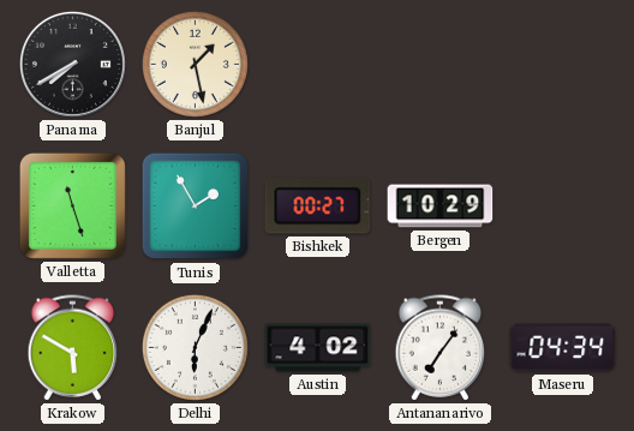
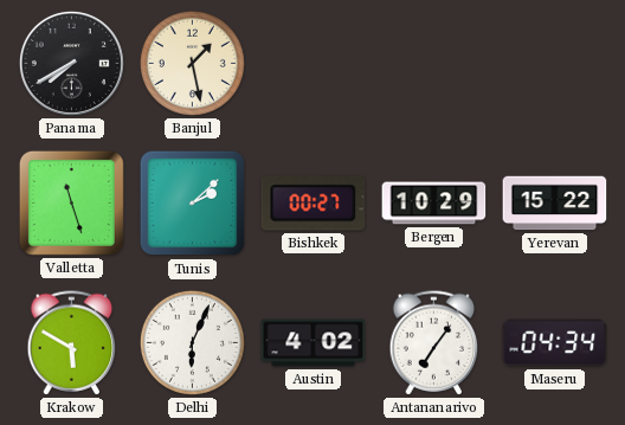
Tunis: 1:55 -> 2:08 (193, 204)
Yerevan: none -> 15:22 (555, 204)
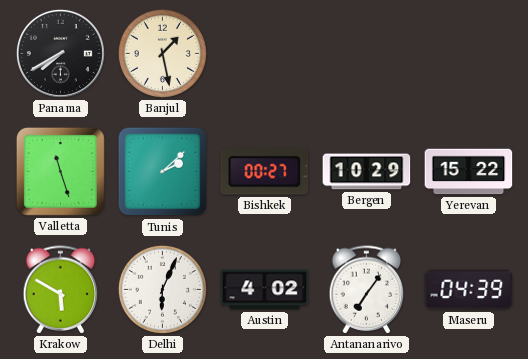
Maseru: 04:34 -> 04:39 (469, 290)
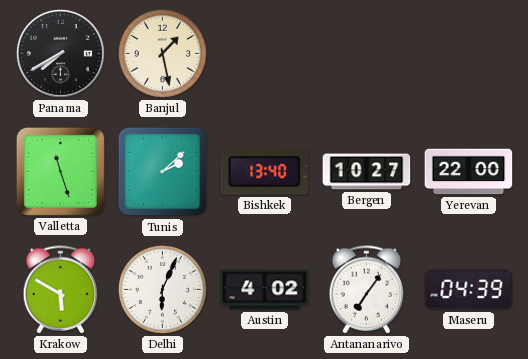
Bishkek: 00:27 -> 13:40 (265, 172)
Bergen: 10:29 -> 10:27 (367, 172)
Yerevan: 15:22 -> 22:00 (469, 172)
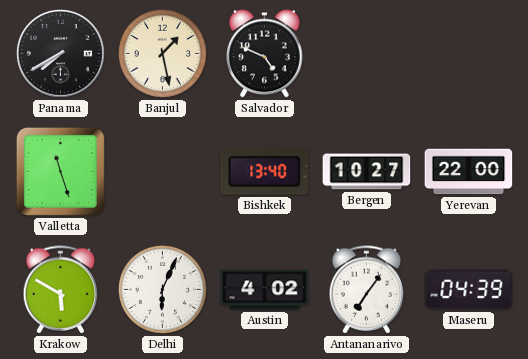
Salvador: none -> 4:49 (265, 54)
Tunis: 2:08 -> none (163, 172)
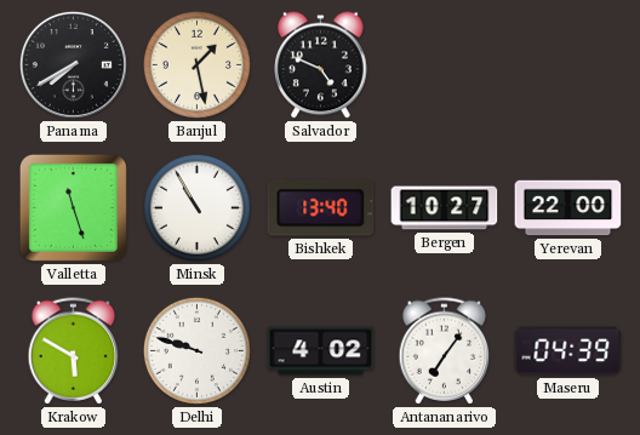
Minsk: none -> 10:55 (196, 207)
Delhi: 6:04 -> 9:48 (196, 350)
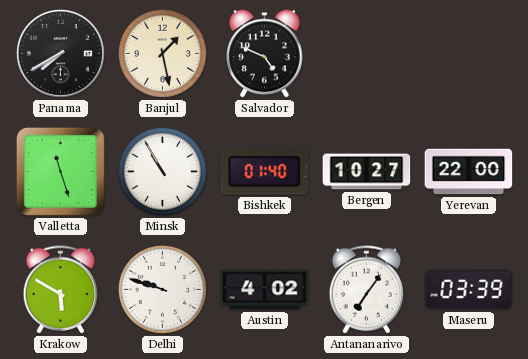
Bishkek: 13:40 -> 01:40 (265, 172)
Maseru: 04:39 -> 03:39 (469, 290)
